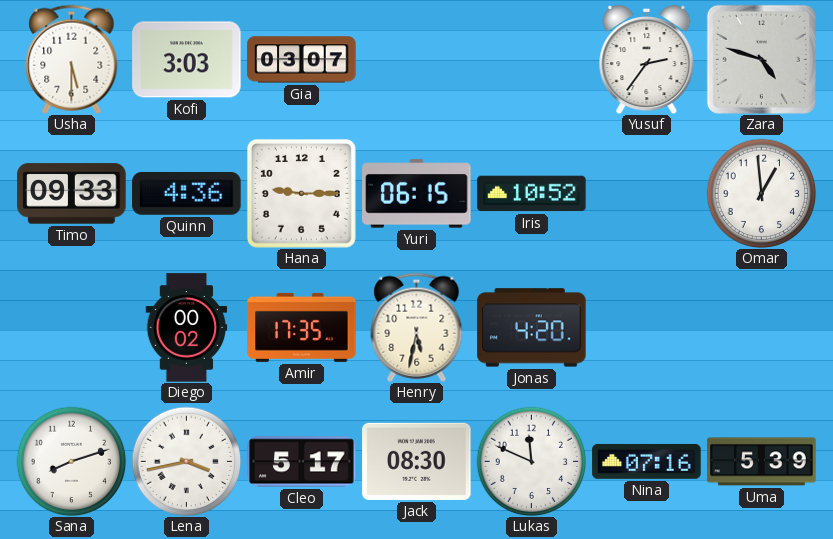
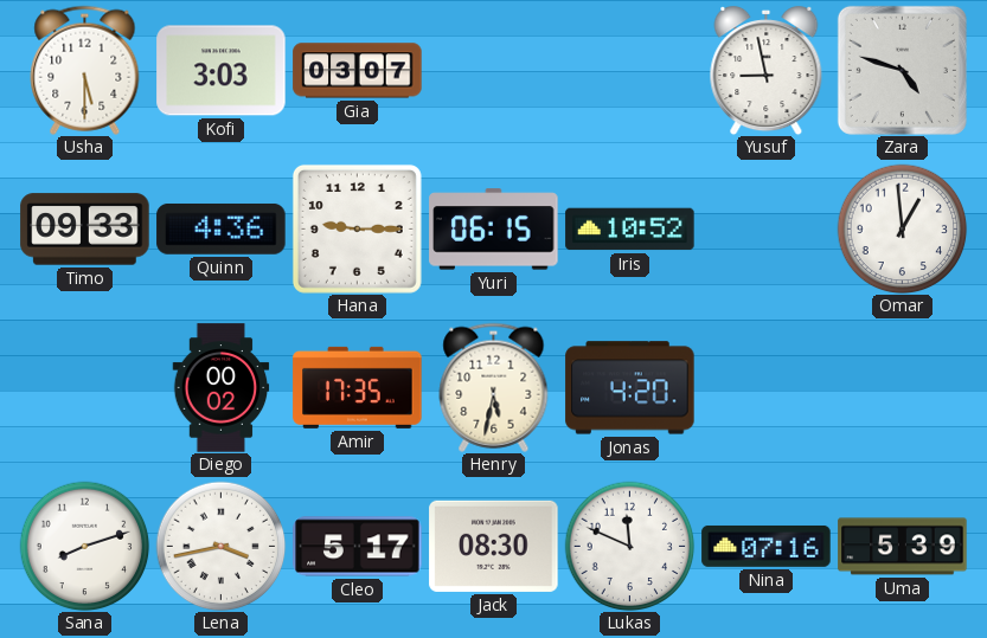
Yusuf: 2:36 -> 8:58 (767, 71)
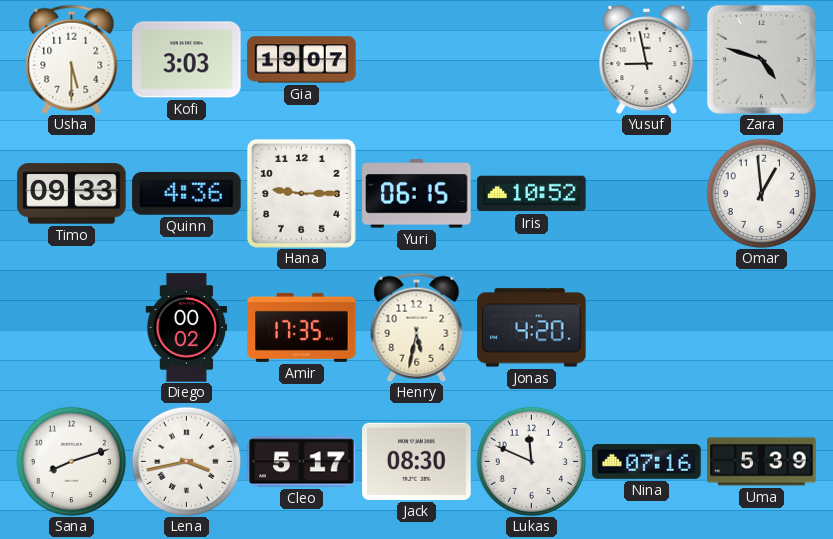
Gia: 03:07 -> 19:07 (302, 60)
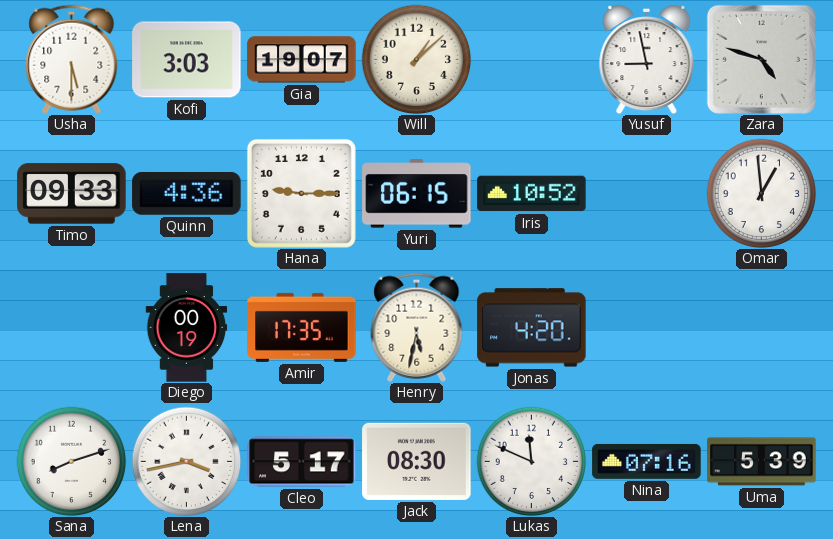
Will: none -> 1:08 (416, 59)
Diego: 00:02 -> 00:19 (187, 328)
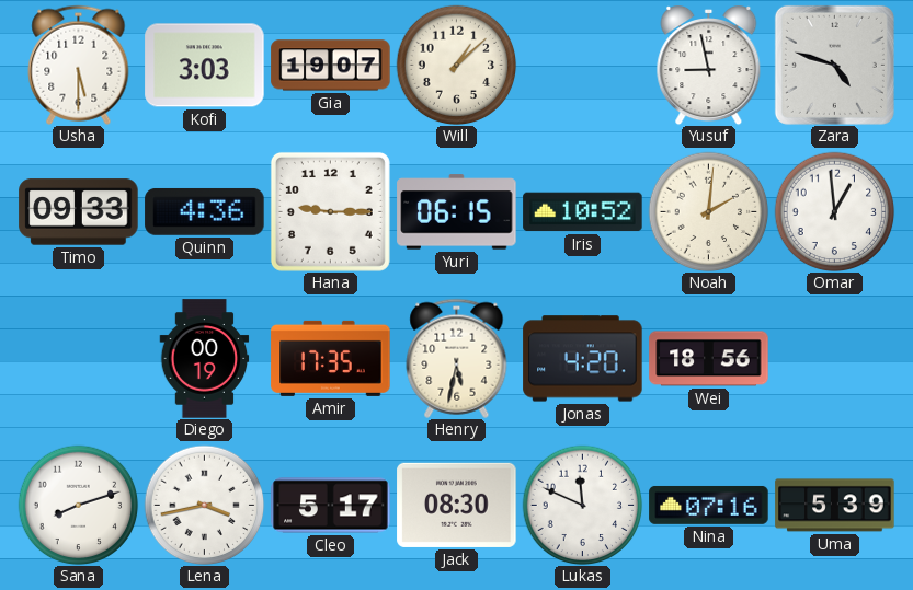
Noah: none -> 2:01 (708, 211)
Wei: none -> 18:56 (709, 359)
